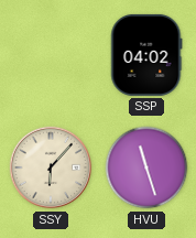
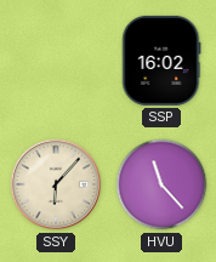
SSP: 04:02 -> 16:02 (161, 61)
HVU: 11:27 -> 11:23 (161, 184)
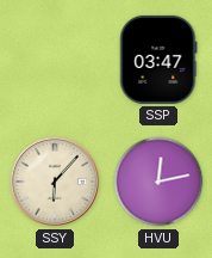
SSP: 16:02 -> 03:47 (158, 60)
HVU: 11:23 -> 12:13 (158, 182)
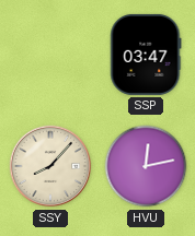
SSY: 6:07 -> 8:07 (50, 166)
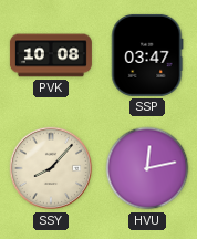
PVK: none -> 10:08 (51, 55)
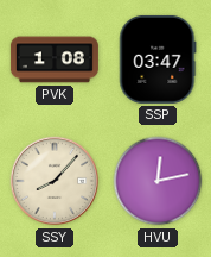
PVK: 10:08 -> 1:08 (55, 59)
